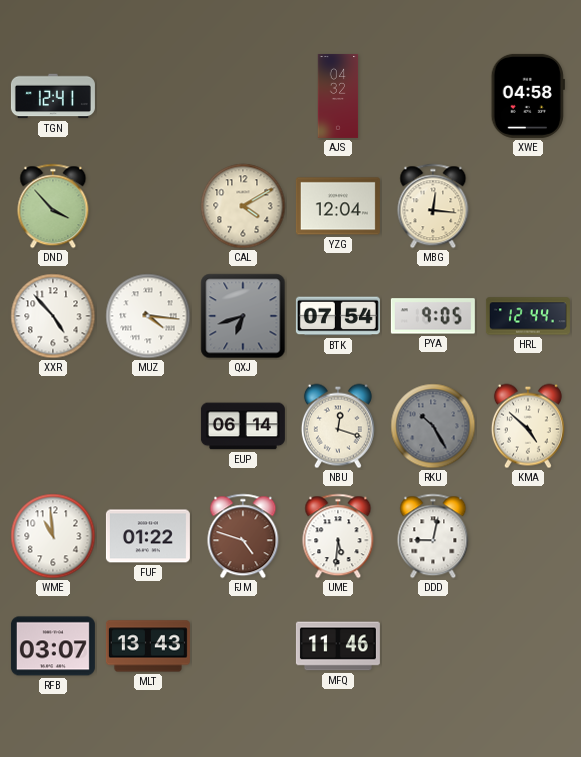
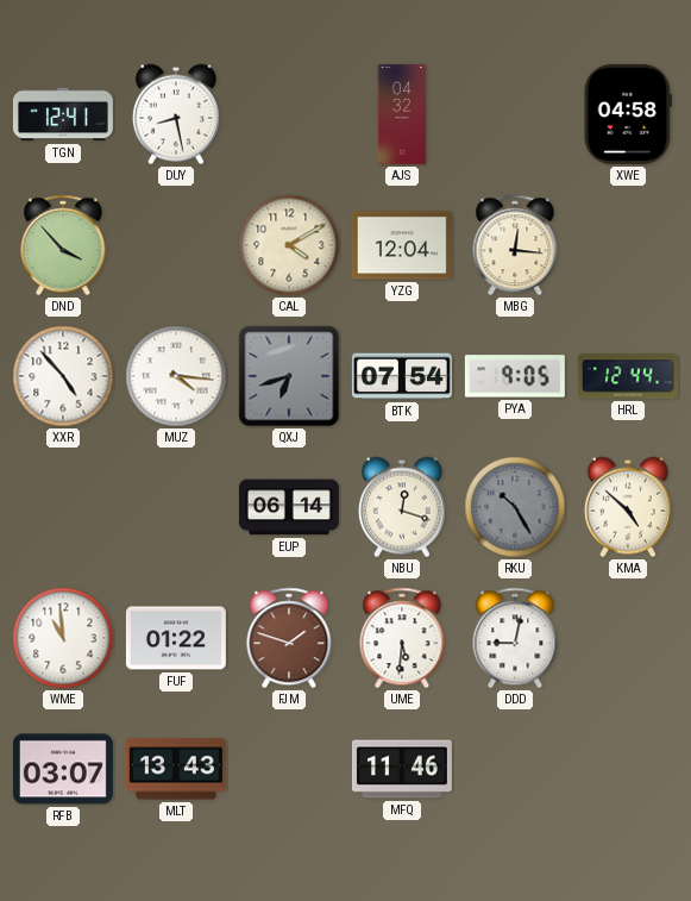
DUY: none -> 8:28 (176, 114)
FJM: 4:48 -> 1:48 (289, 638)
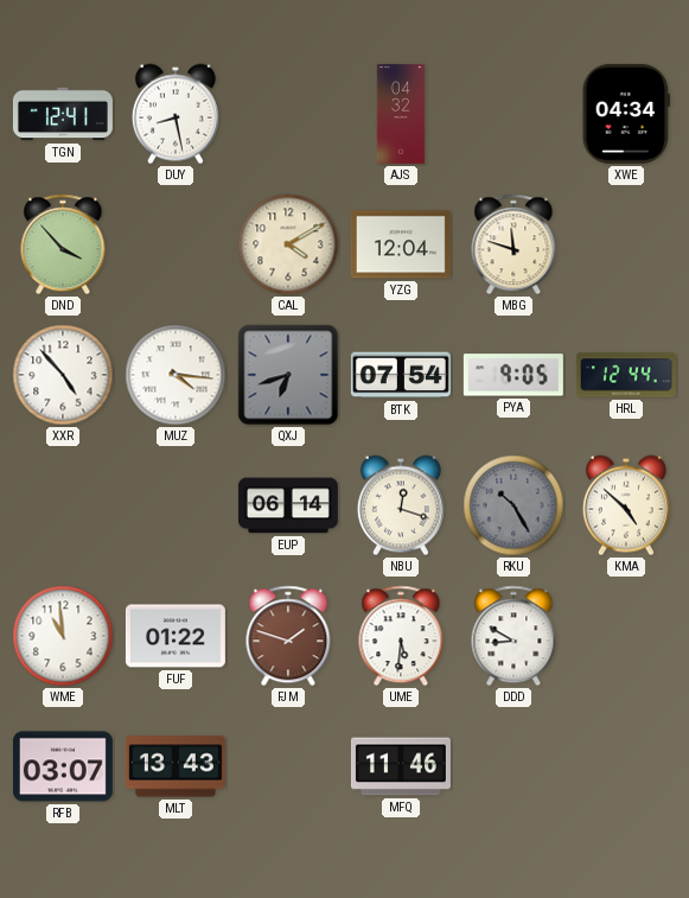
XWE: 04:58 -> 04:34 (626, 114)
MBG: 12:16 -> 11:48 (513, 244)
DDD: 9:02 -> 8:50 (513, 636)
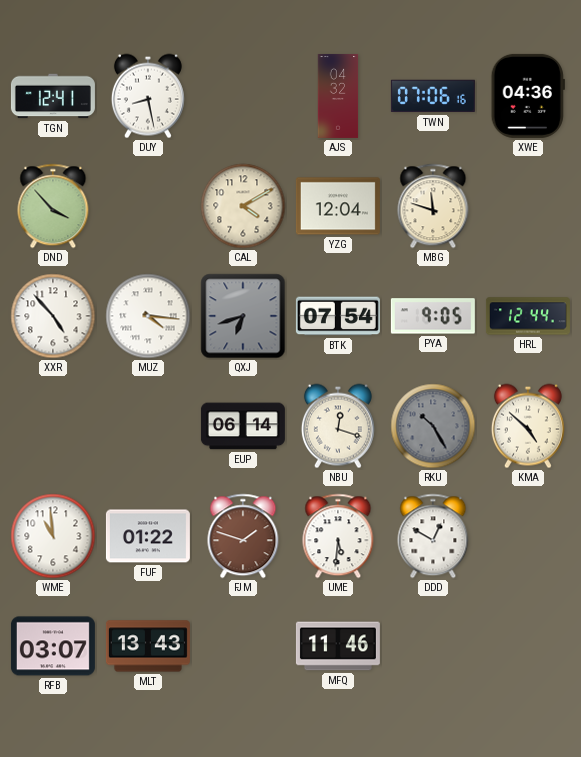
TWN: none -> 07:06 (433, 96)
XWE: 04:34 -> 04:36 (528, 96)
DDD: 8:50 -> 12:50 (433, 536)
